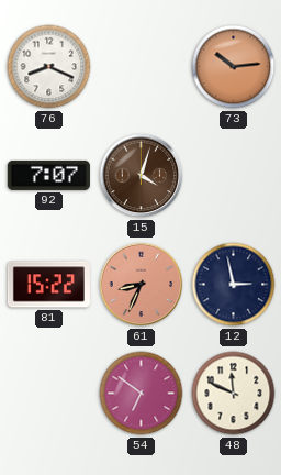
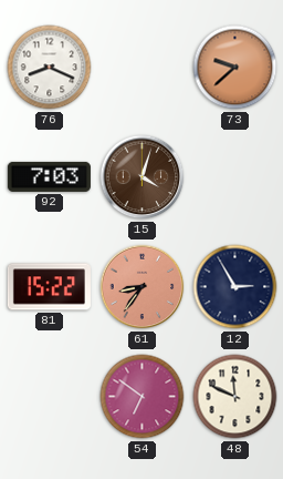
73: 10:14 -> 9:38 (235, 68)
92: 7:07 -> 7:03 (49, 176)
61: 8:34 -> 8:36 (143, 287)
12: 2:58 -> 2:55 (235, 287)
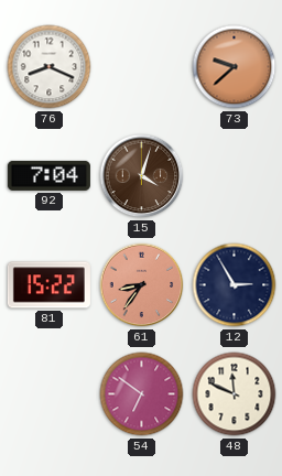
92: 7:03 -> 7:04 (48, 175)
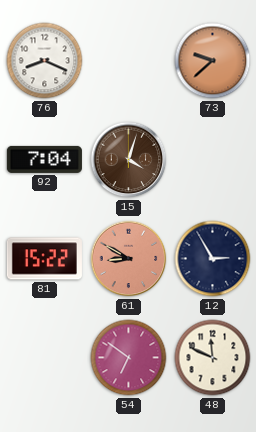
61: 8:36 -> 8:50 (129, 259)
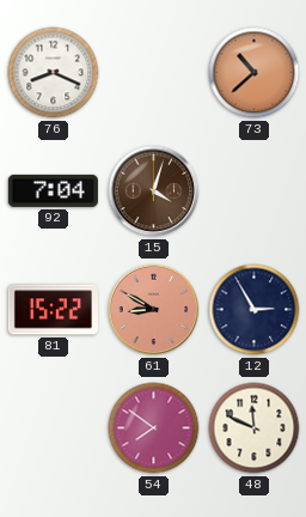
73: 9:38 -> 10:38 (255, 73)
54: 6:51 -> 7:51 (154, 428)
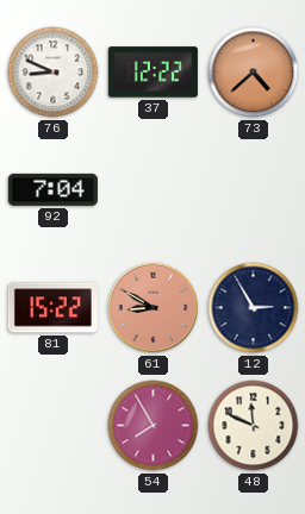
76: 8:19 -> 8:49 (54, 73)
37: none -> 12:22 (152, 73)
73: 10:38 -> 4:38 (254, 73)
15: 4:03 -> none (154, 191)
54: 7:51 -> 7:55 (154, 426)
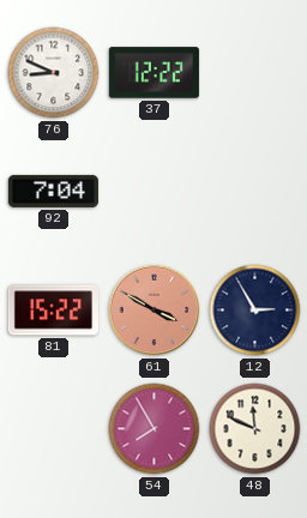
73: 4:38 -> none (254, 73)
61: 8:50 -> 3:50 (155, 311)
